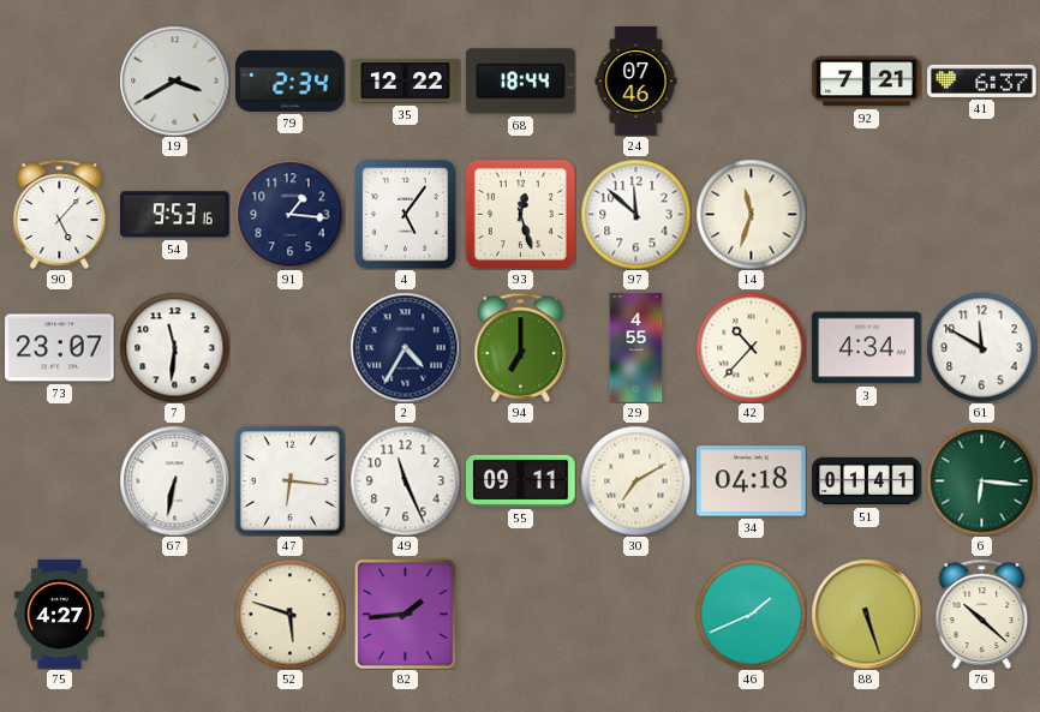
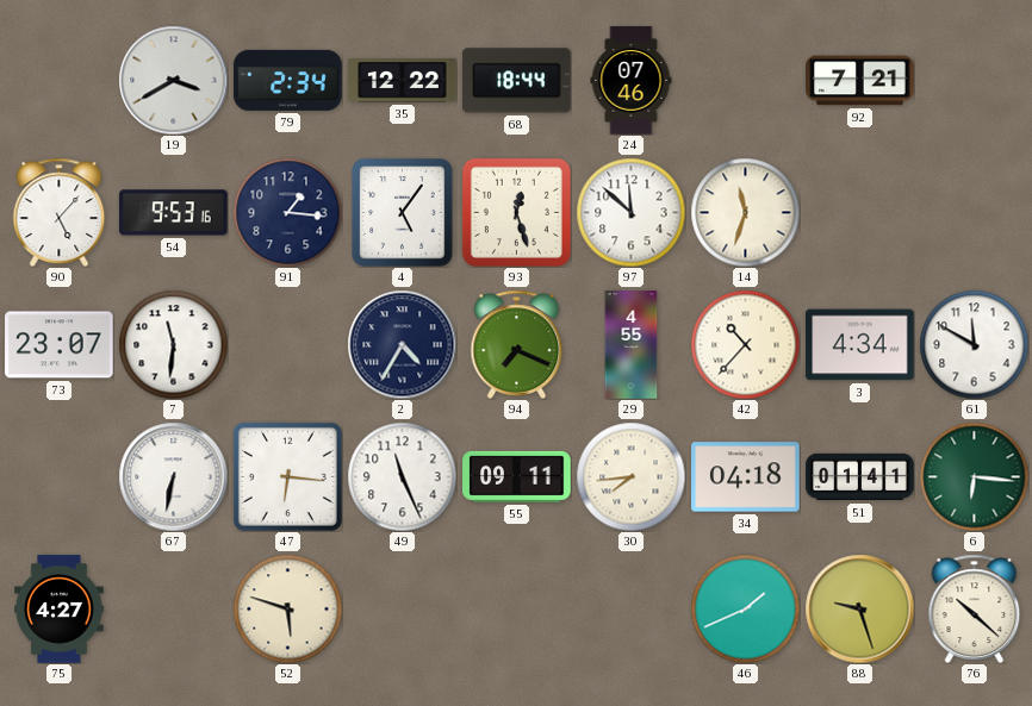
41: 6:37 -> none (982, 80)
94: 7:00 -> 7:19 (517, 344)
30: 7:10 -> 7:44 (630, 476)
82: 1:44 -> none (405, 614)
88: 5:27 -> 9:27 (859, 608)
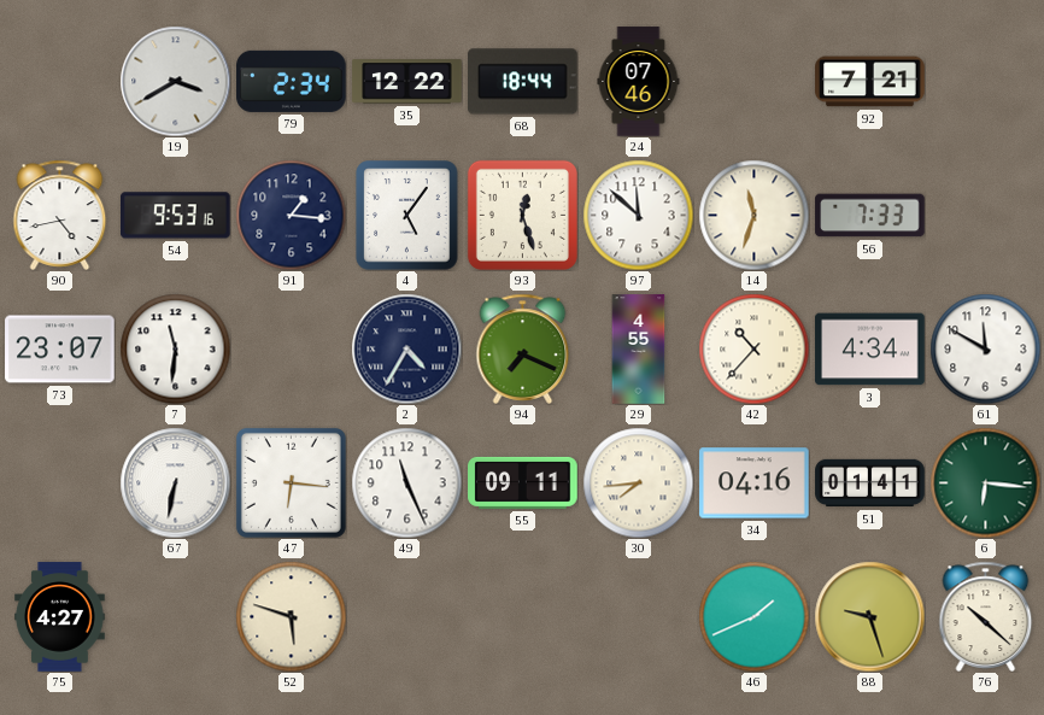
90: 5:07 -> 4:43 (60, 215)
56: none -> 7:33 (870, 216)
34: 04:18 -> 04:16 (755, 483)
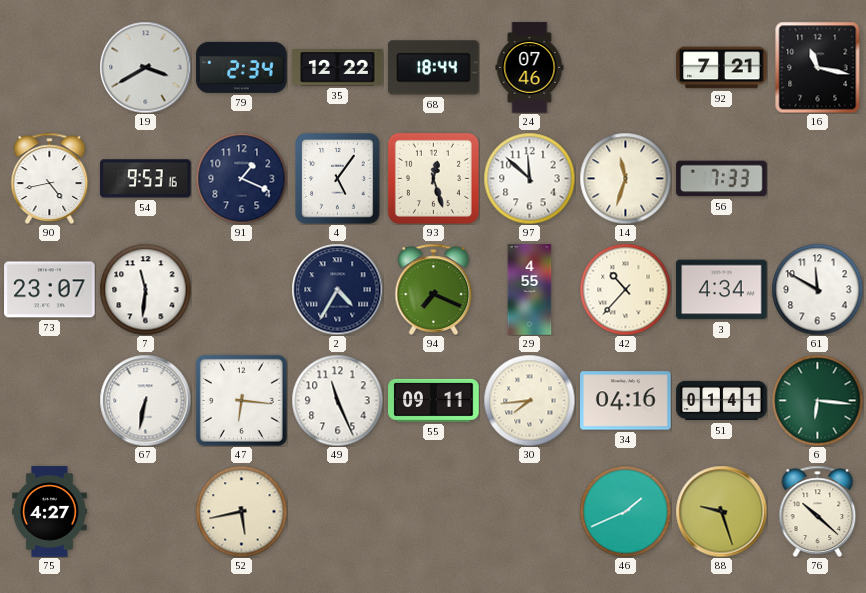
16: none -> 11:17 (818, 67)
91: 1:16 -> 1:19 (241, 178)
52: 5:48 -> 5:43 (241, 511)
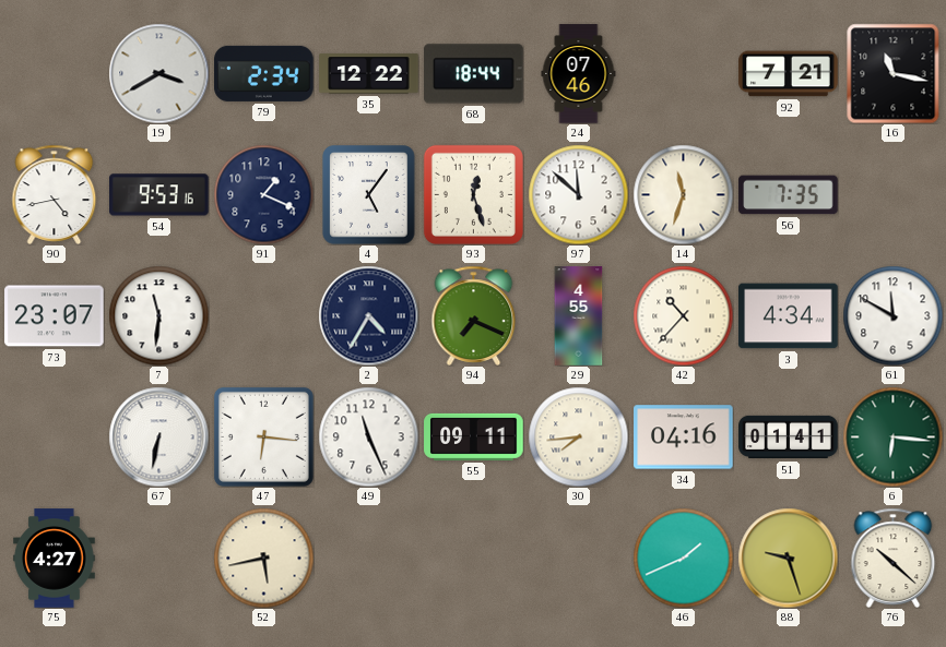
56: 7:33 -> 7:35 (789, 195)
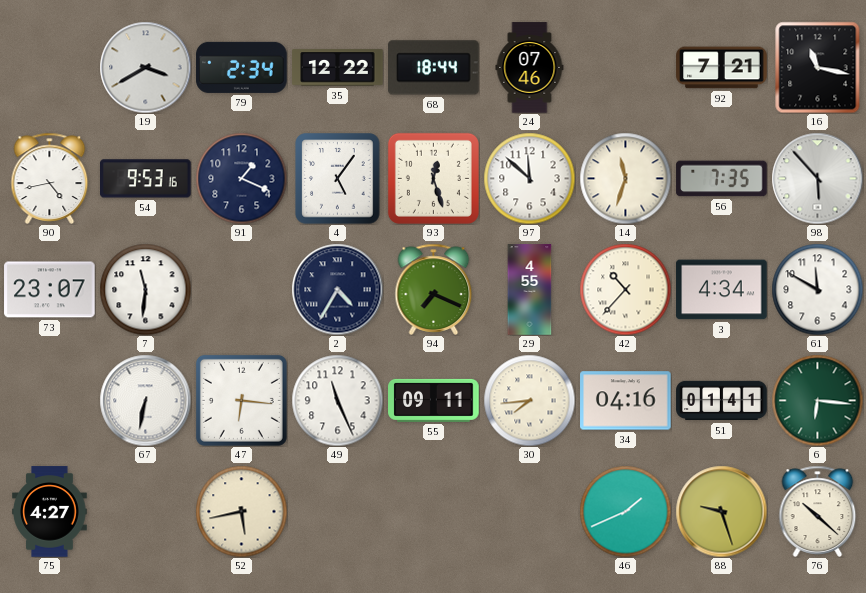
98: none -> 5:53 (817, 178)
